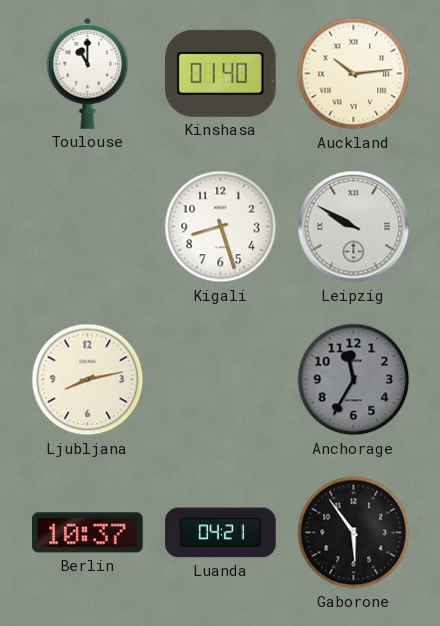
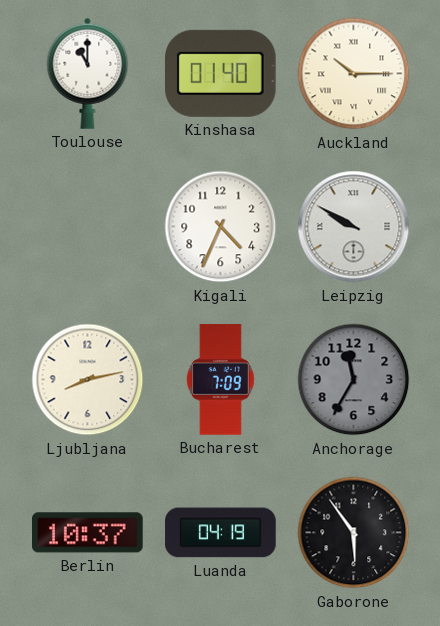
Auckland: 10:14 -> 10:15 (354, 74)
Kigali: 8:27 -> 4:34 (221, 227)
Bucharest: none -> 7:09 (220, 380)
Luanda: 04:21 -> 04:19 (221, 533)
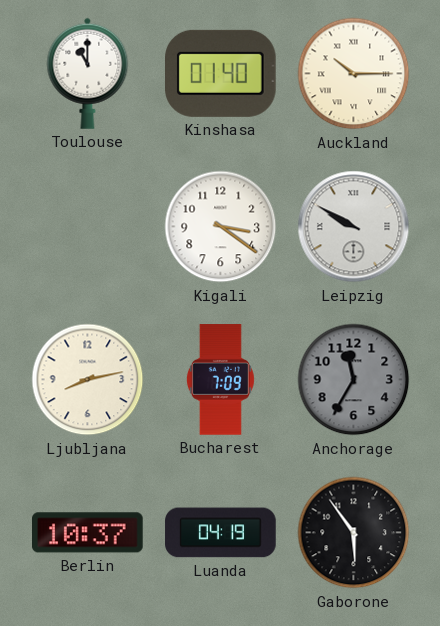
Kigali: 4:34 -> 3:21 (221, 227)
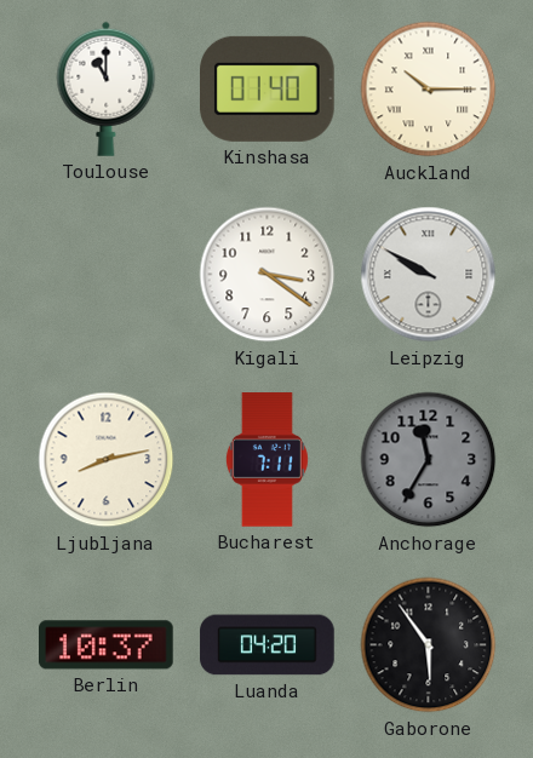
Bucharest: 7:09 -> 7:11 (266, 460)
Luanda: 04:19 -> 04:20 (268, 645)
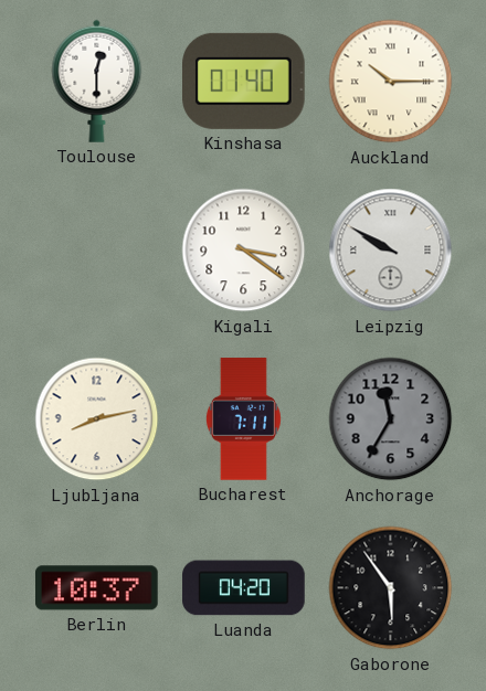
Toulouse: 11:00 -> 12:30 (97, 81)
